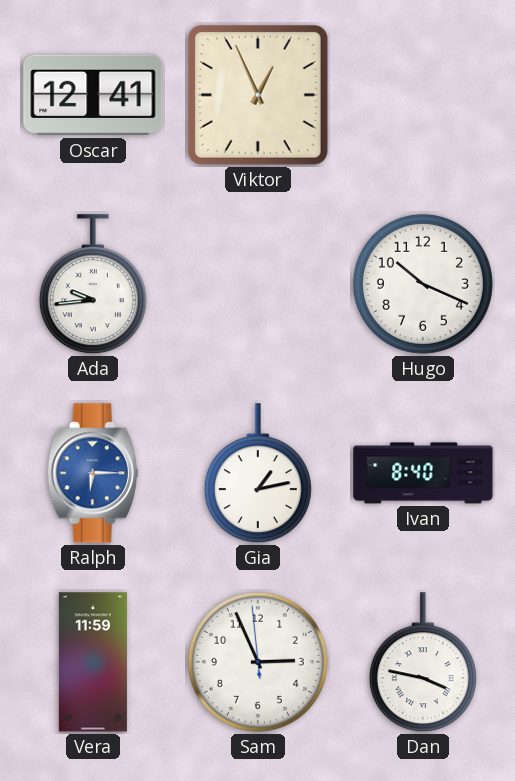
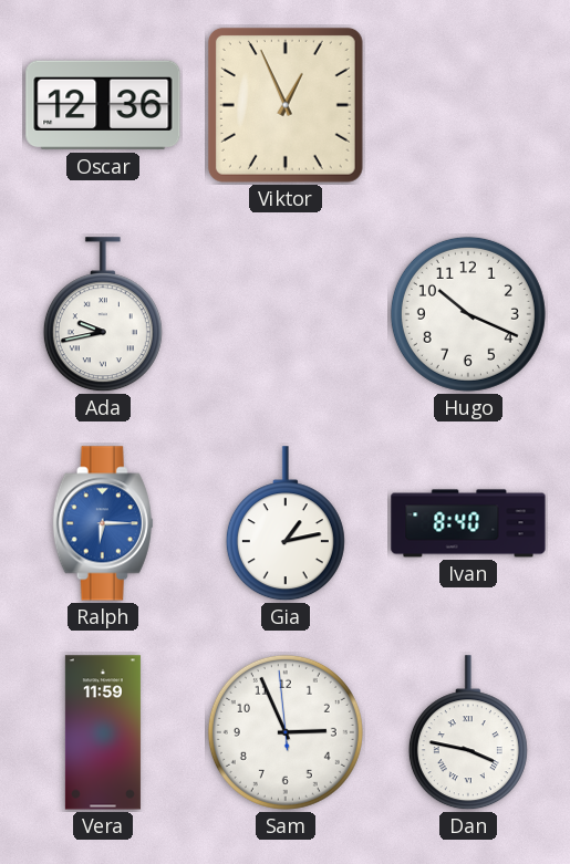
Oscar: 12:41 -> 12:36 (103, 105)
Ada: 9:44 -> 9:43 (103, 315)
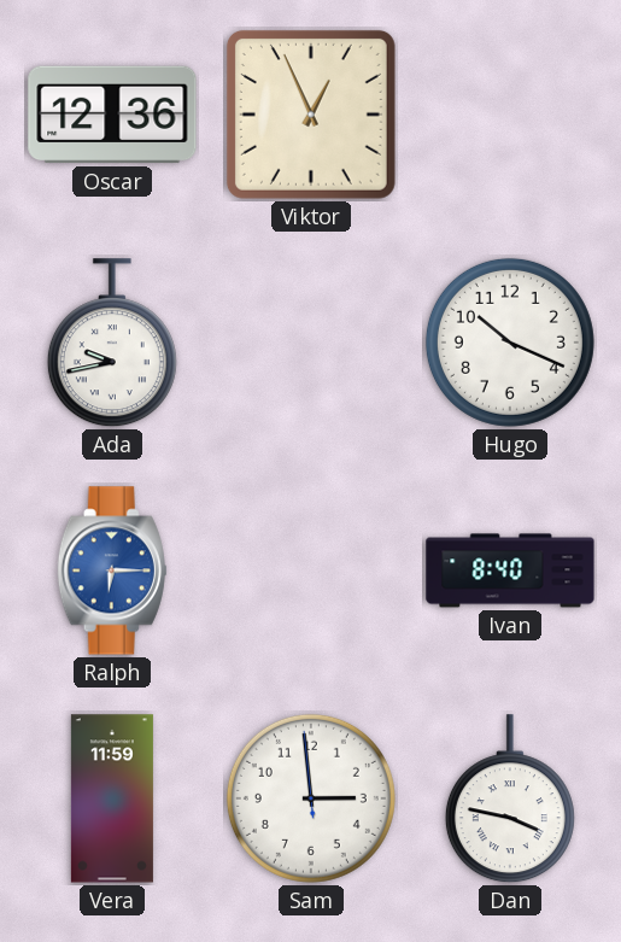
Gia: 1:13 -> none (286, 524)
Sam: 2:55 -> 2:58 (311, 798)
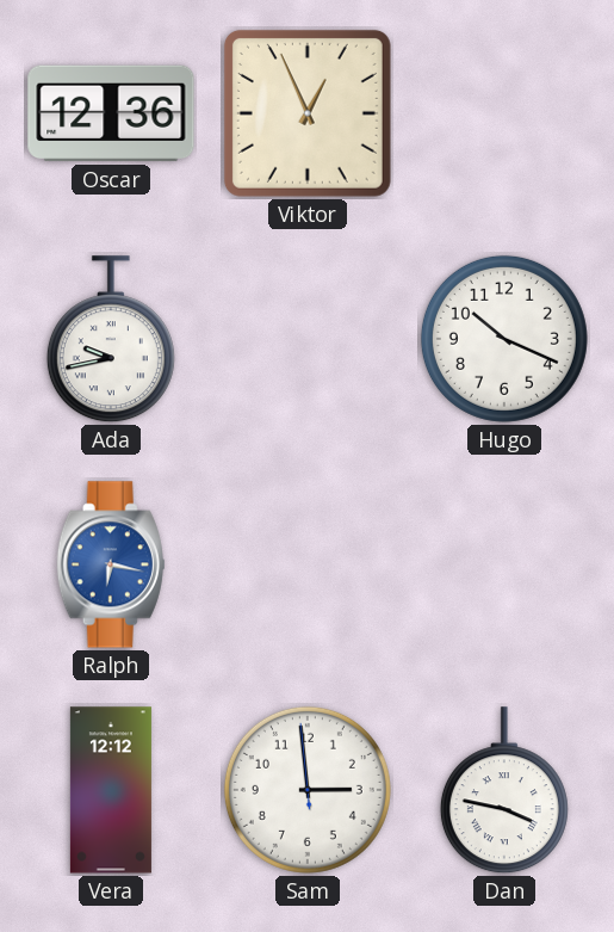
Ralph: 6:15 -> 6:17 (111, 564)
Ivan: 8:40 -> none (510, 571)
Vera: 11:59 -> 12:12 (111, 790)
